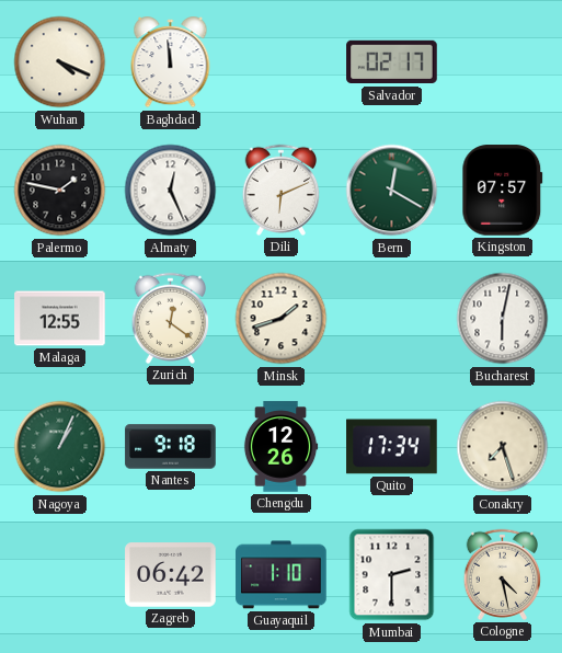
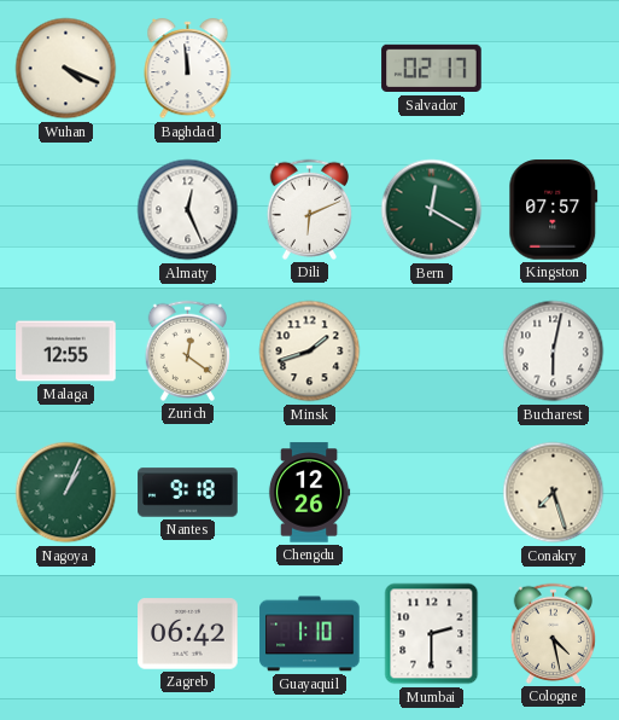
Palermo: 1:47 -> none (60, 191)
Quito: 17:34 -> none (392, 447)
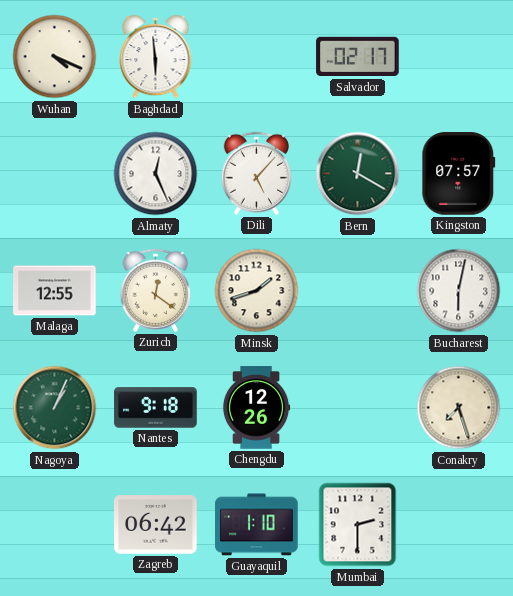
Baghdad: 11:59 -> 5:59 (156, 58)
Dili: 6:11 -> 5:07 (256, 173)
Cologne: 4:28 -> none (553, 633)
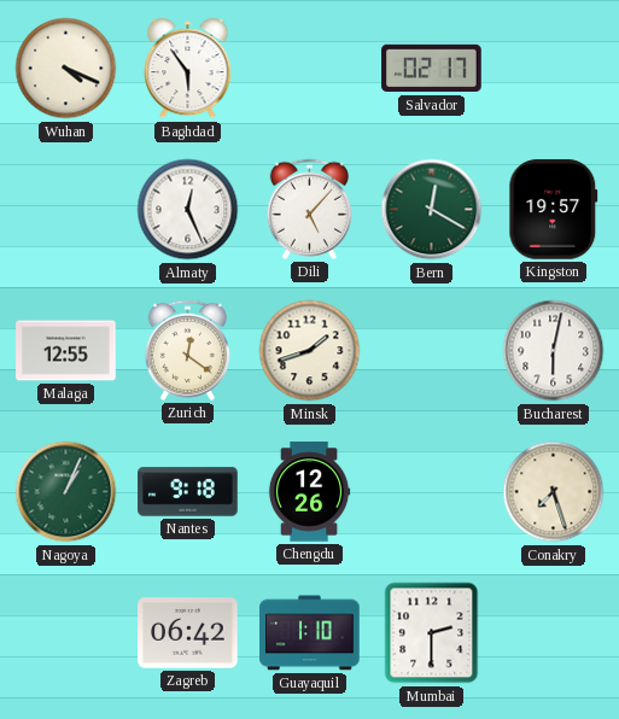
Baghdad: 5:59 -> 5:54 (188, 70)
Kingston: 07:57 -> 19:57 (554, 210)
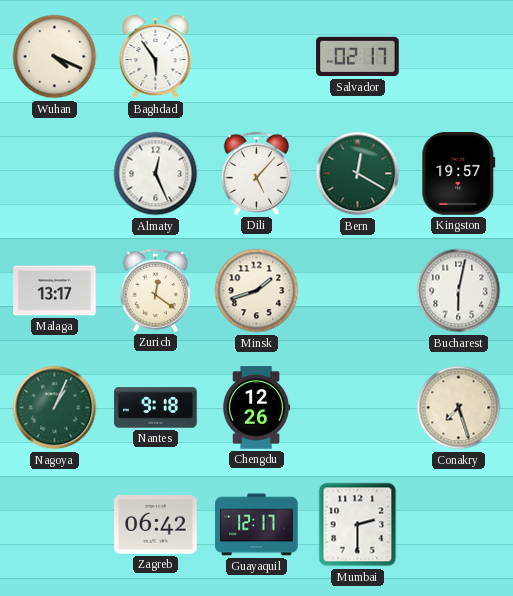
Malaga: 12:55 -> 13:17 (55, 291)
Guayaquil: 1:10 -> 12:17 (257, 525)
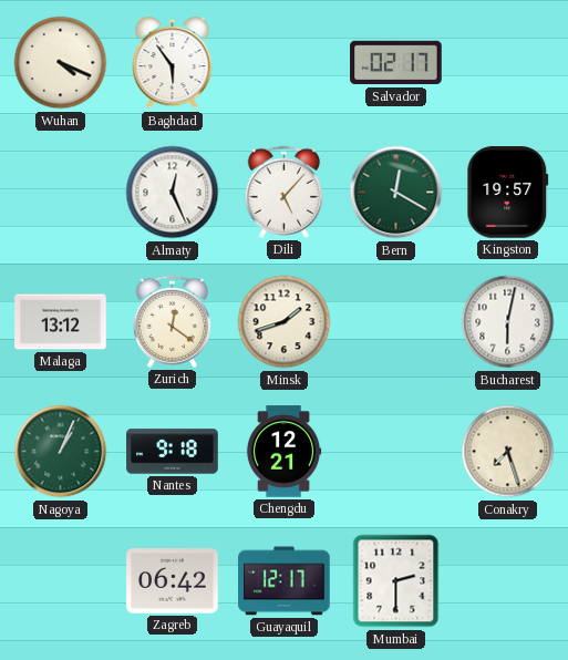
Malaga: 13:17 -> 13:12 (61, 322)
Chengdu: 12:26 -> 12:21 (283, 452)
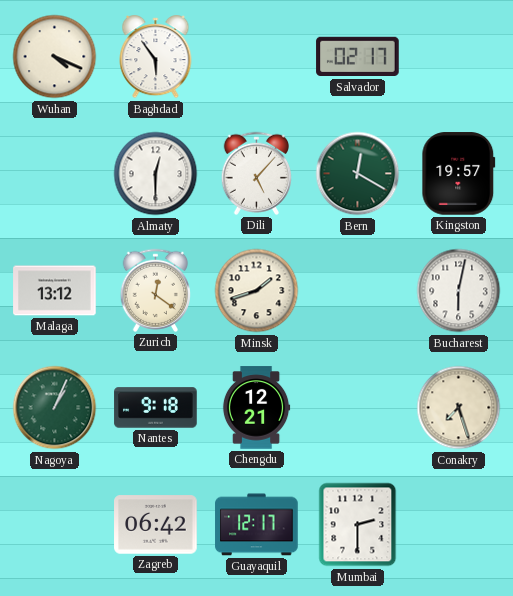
Almaty: 12:26 -> 12:30 (156, 174)
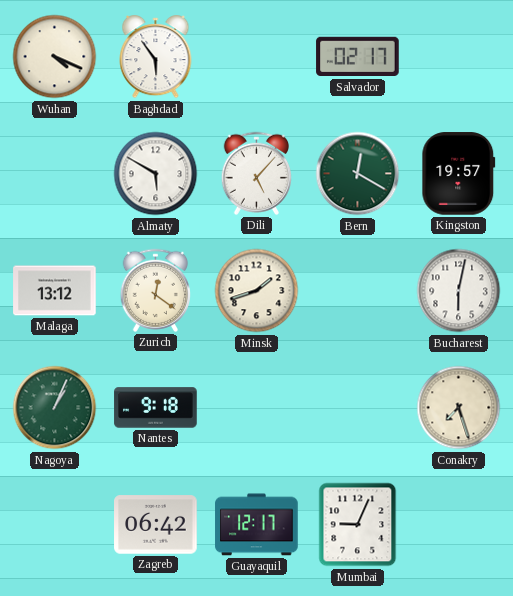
Almaty: 12:30 -> 5:50 (156, 174)
Chengdu: 12:21 -> none (256, 408)
Mumbai: 2:30 -> 9:04 (358, 525)
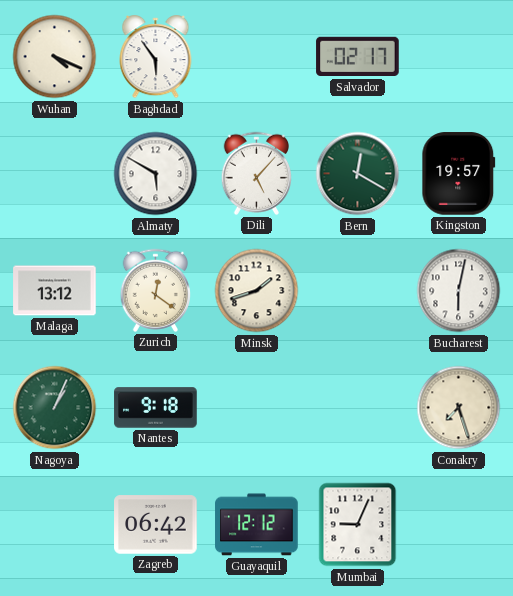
Guayaquil: 12:17 -> 12:12 (257, 525)
